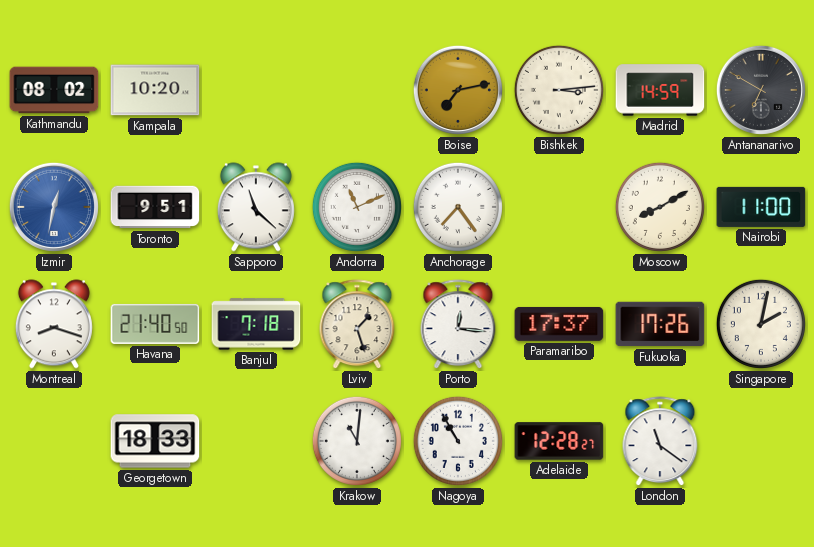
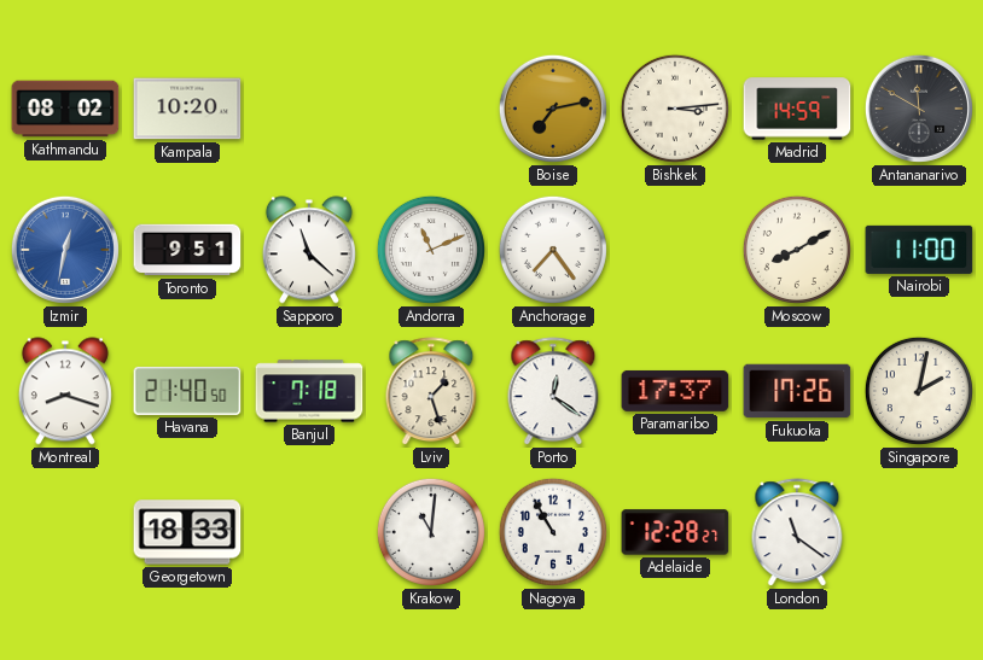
Antananarivo: 6:50 -> 11:50 (919, 109)
Porto: 12:16 -> 12:21 (553, 392)
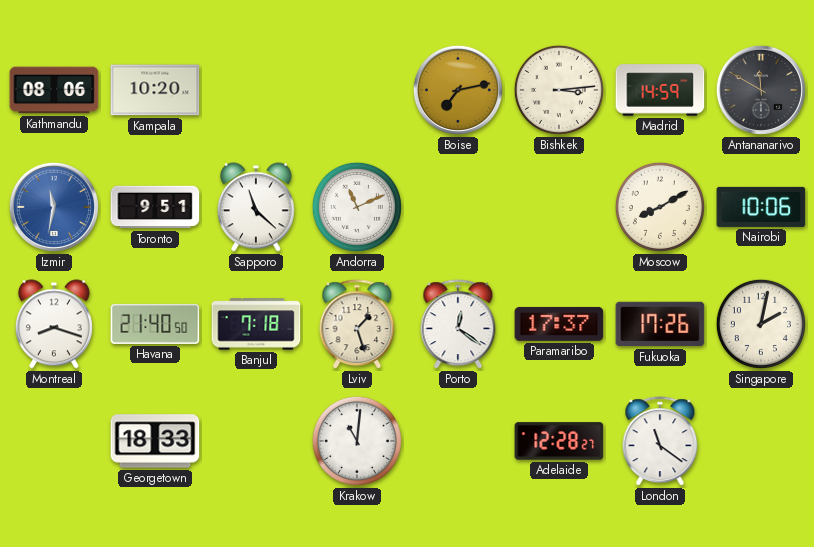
Kathmandu: 08:02 -> 08:06 (54, 90)
Izmir: 12:32 -> 11:32 (54, 207)
Anchorage: 7:24 -> none (553, 250)
Nairobi: 11:00 -> 10:06 (761, 207)
Nagoya: 10:55 -> none (553, 532)
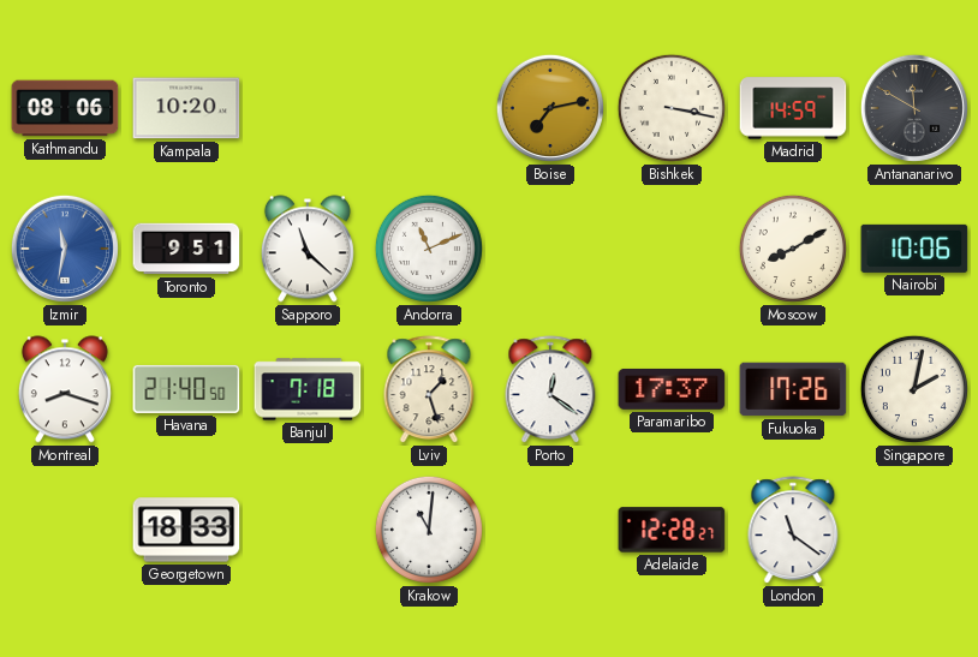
Bishkek: 3:14 -> 3:17 (672, 108)
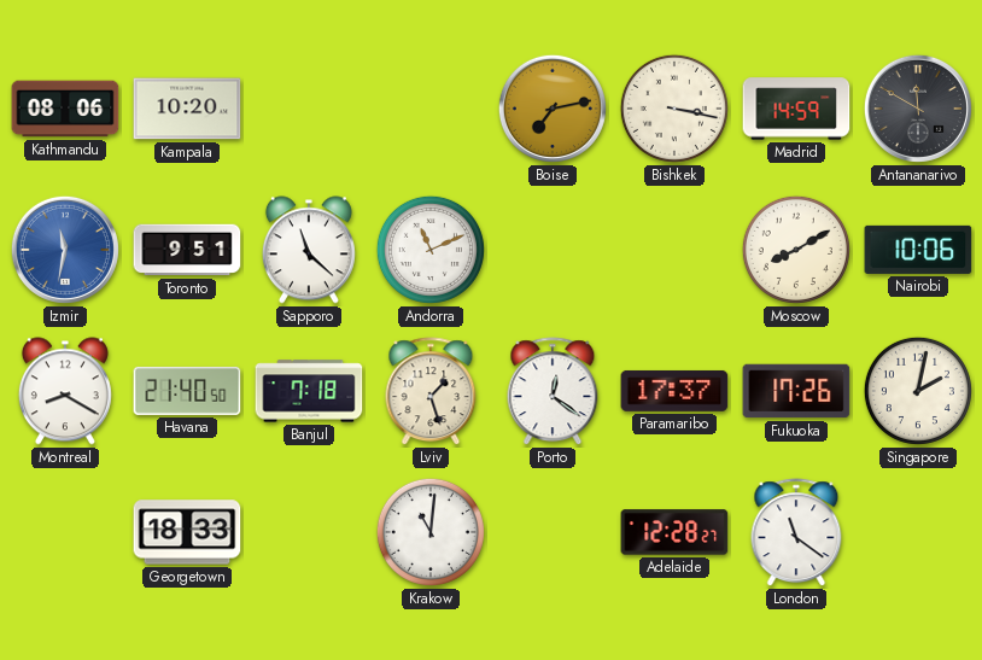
Montreal: 8:18 -> 8:20 (65, 391)
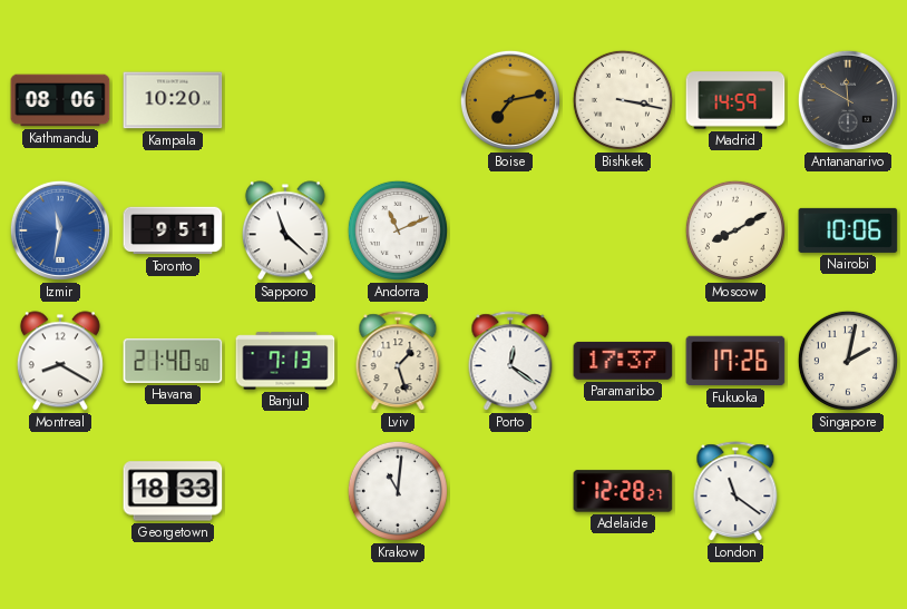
Banjul: 7:18 -> 7:13 (285, 361)
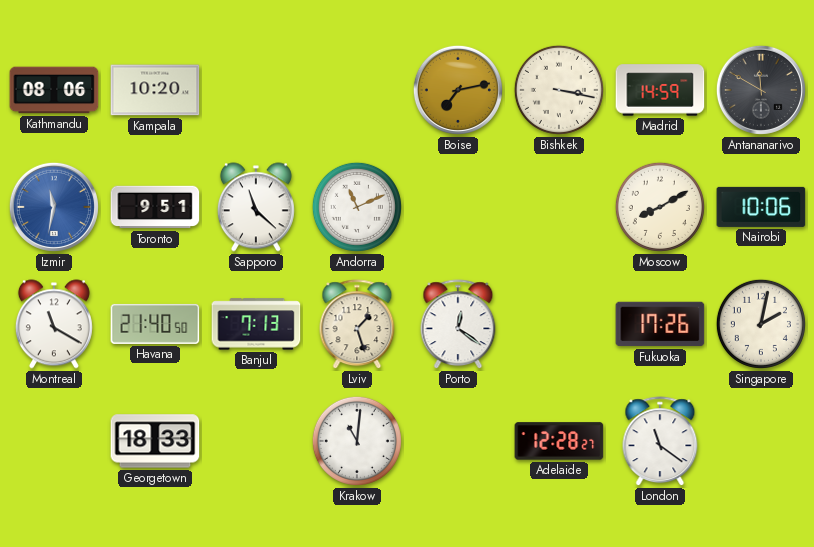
Montreal: 8:20 -> 11:20 (54, 324)
Paramaribo: 17:37 -> none (623, 361)
